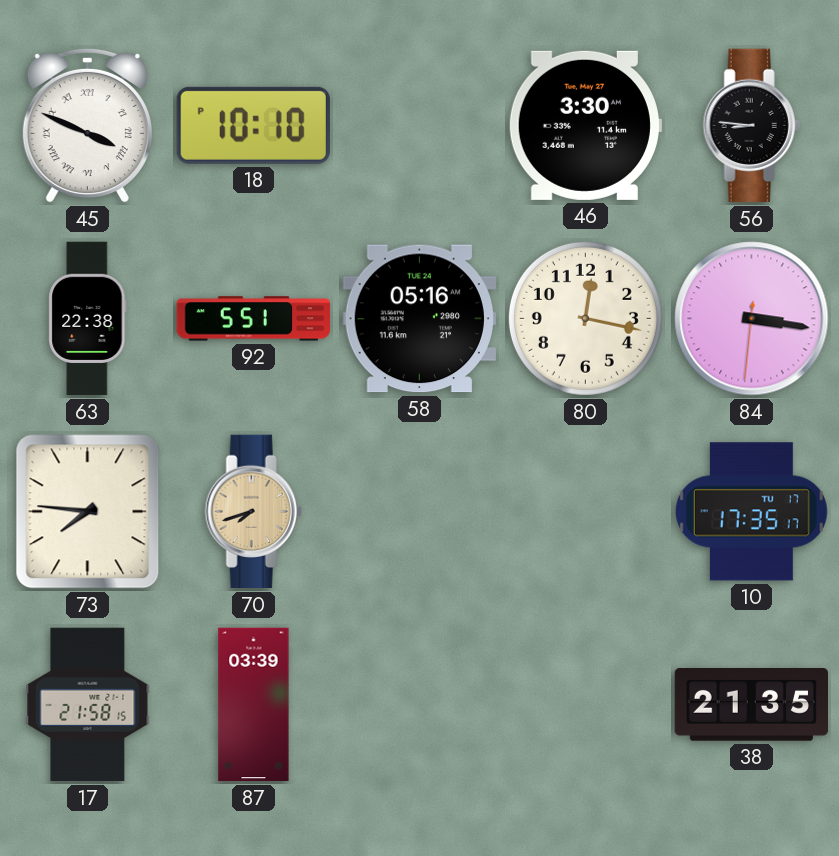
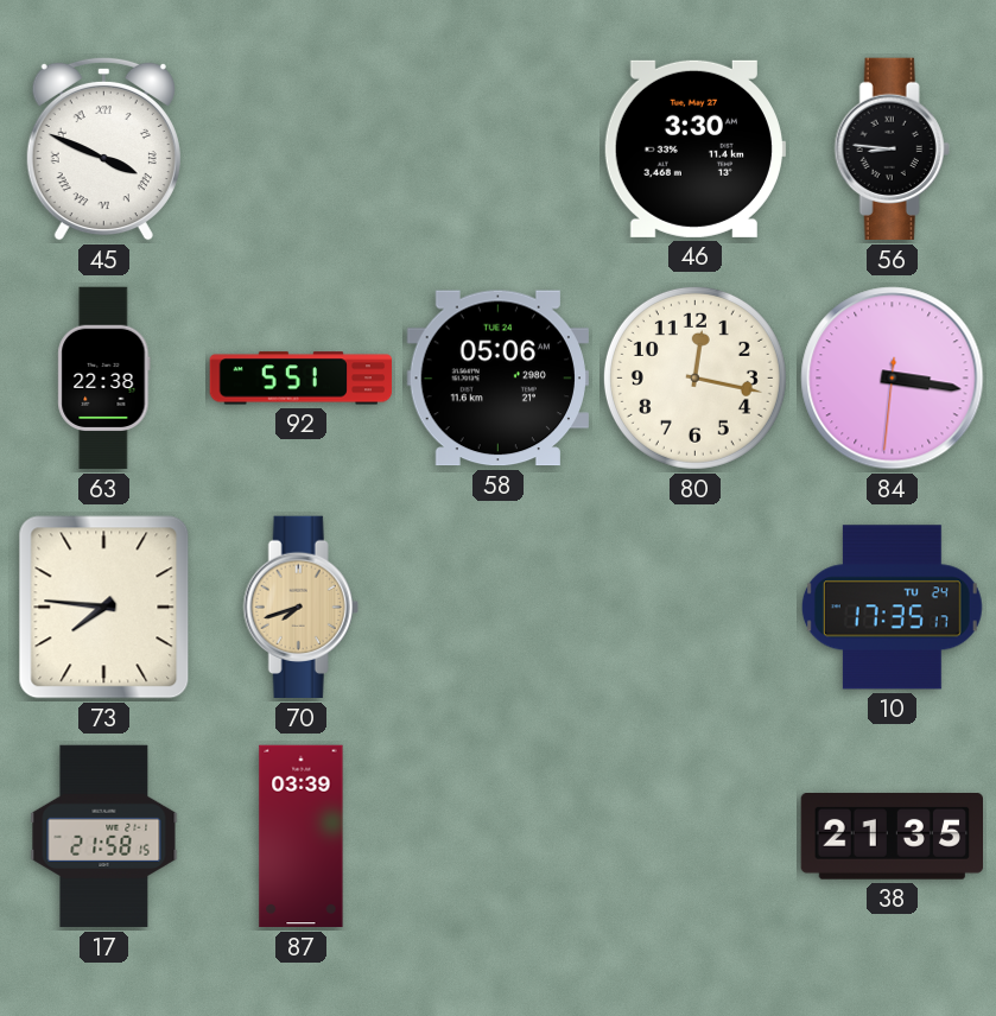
18: 10:10 -> none (253, 125)
58: 05:16 -> 05:06 (497, 379)
10 date: TU 17 -> TU 24 (892, 608)
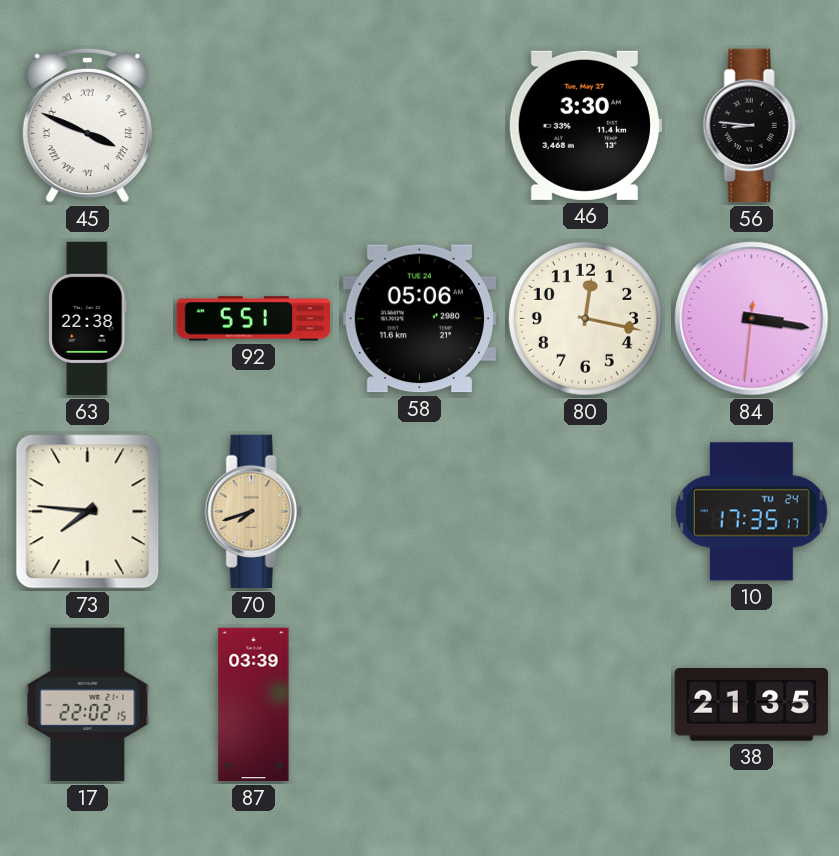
17: 21:58 -> 22:02 (88, 705)
